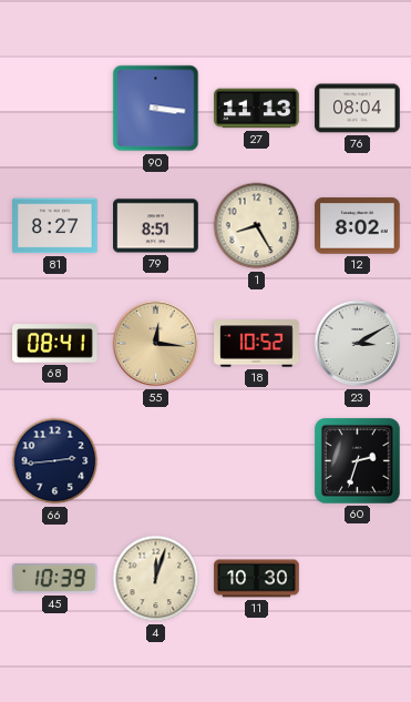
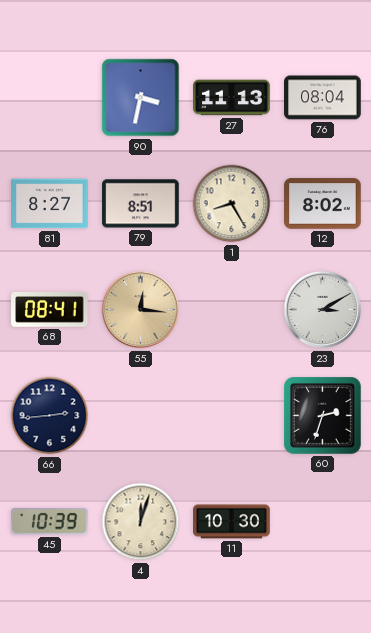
90: 3:16 -> 3:32 (141, 98)
18: 10:52 -> none (257, 344)
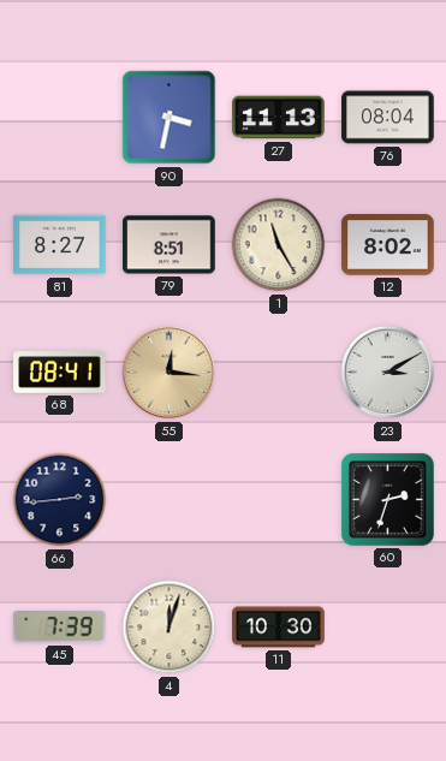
1: 8:25 -> 11:25 (279, 245)
45: 10:39 -> 7:39 (60, 628)
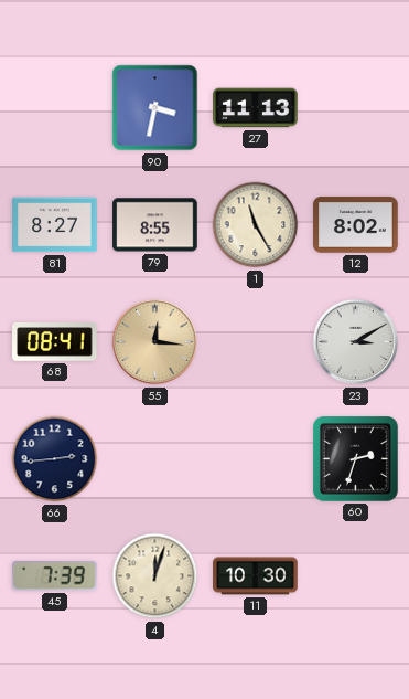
76: 08:04 -> none (388, 118)
79: 8:51 -> 8:55 (155, 225)
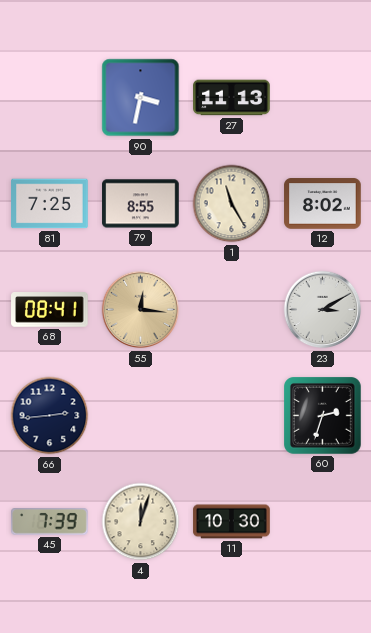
81: 8:27 -> 7:25 (50, 204)
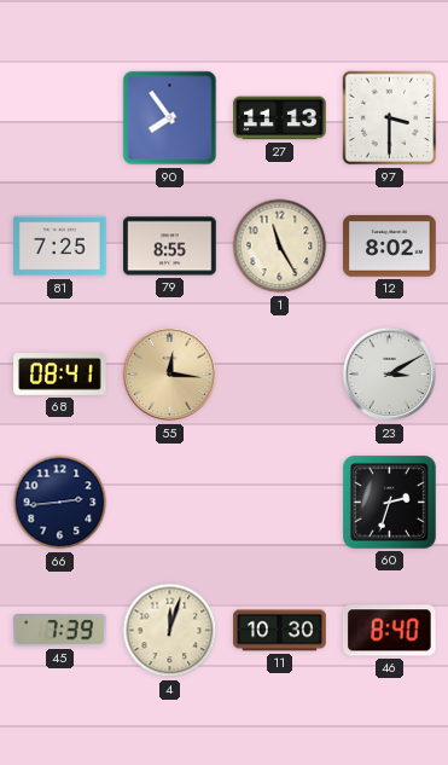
90: 3:32 -> 7:54 (170, 118)
97: none -> 3:30 (390, 118)
46: none -> 8:40 (390, 631)
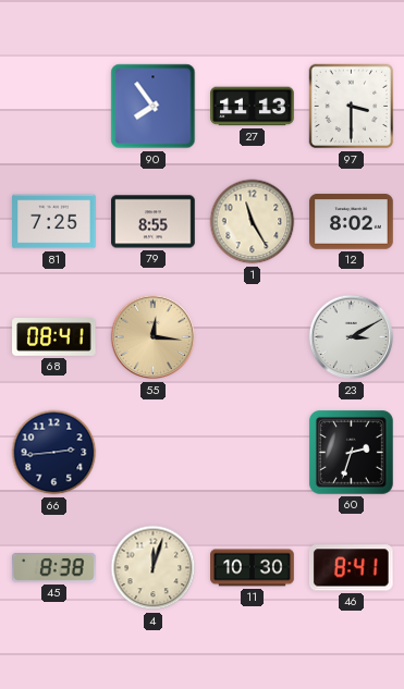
45: 7:39 -> 8:38 (54, 568)
46: 8:40 -> 8:41 (352, 568)
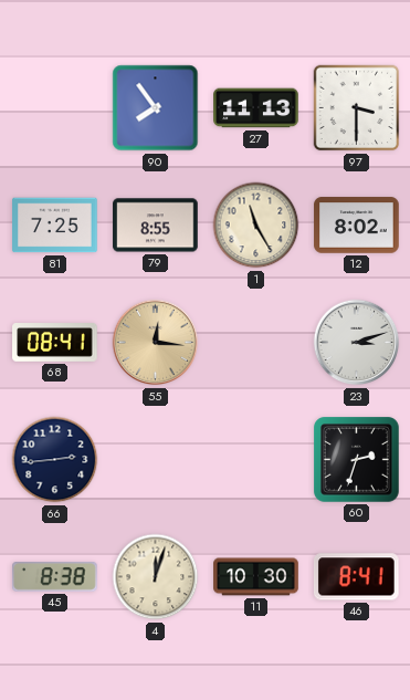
23: 3:10 -> 3:12 (357, 343)
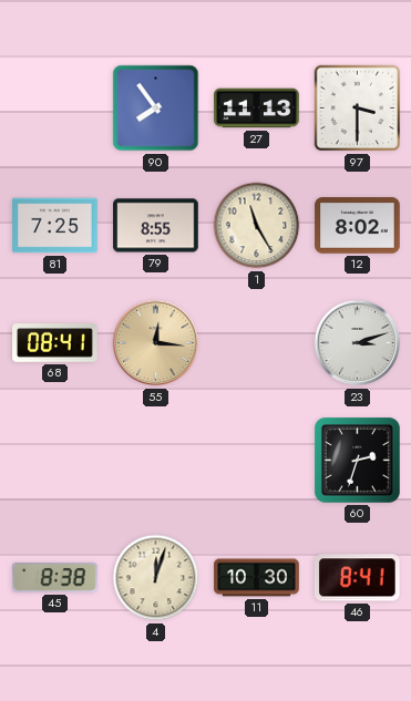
66: 2:44 -> none (55, 460)
